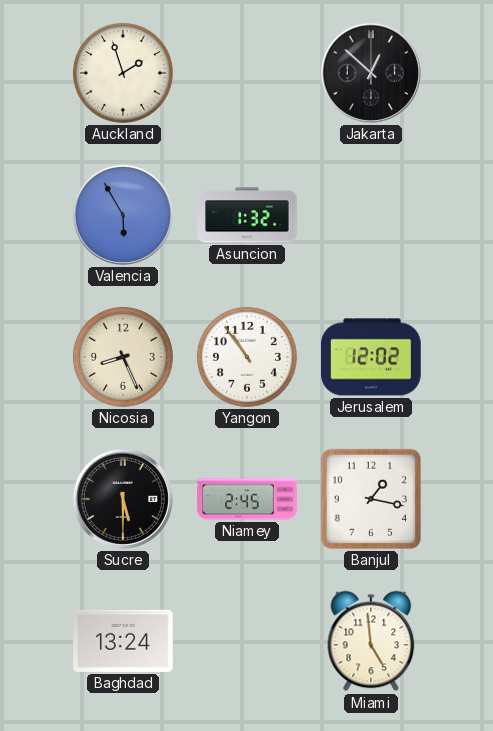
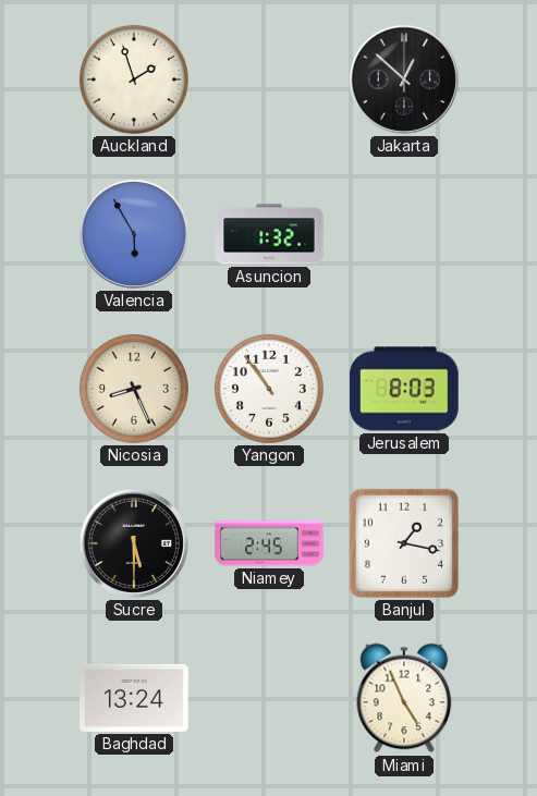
Jerusalem: 12:02 -> 8:03 (404, 389)
Miami: 4:59 -> 4:56 (404, 698)
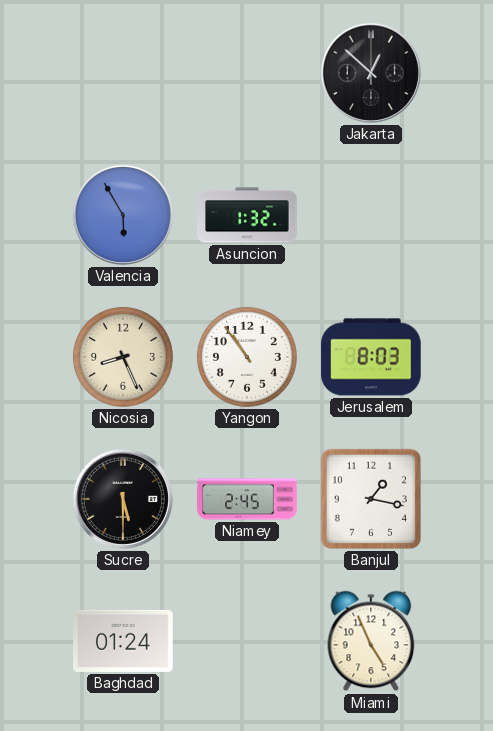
Auckland: 1:57 -> none (134, 79)
Baghdad: 13:24 -> 01:24 (123, 641)
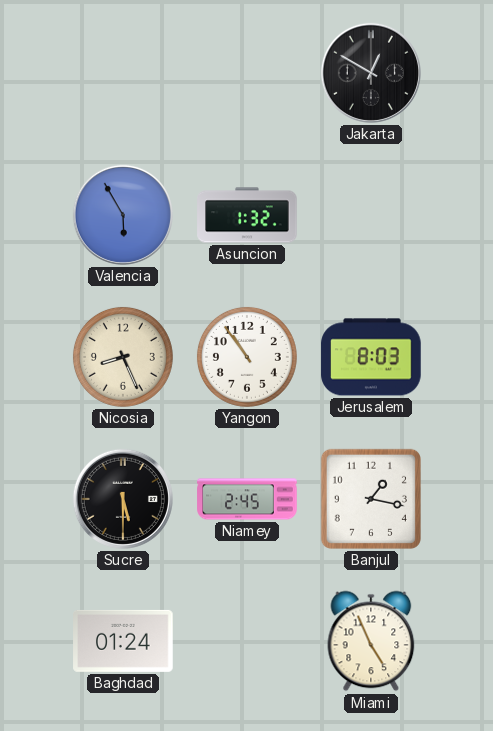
Jakarta: 12:52 -> 12:50 (371, 73)
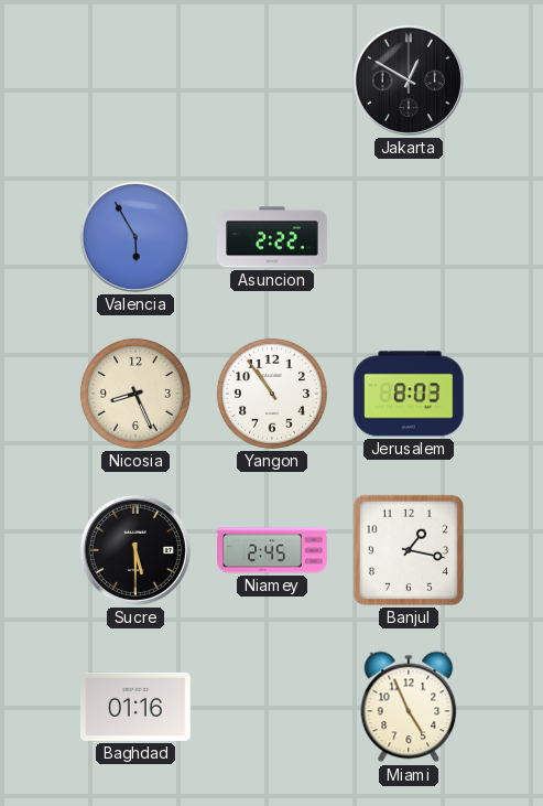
Asuncion: 1:32 -> 2:22 (272, 237)
Baghdad: 01:24 -> 01:16 (135, 707)
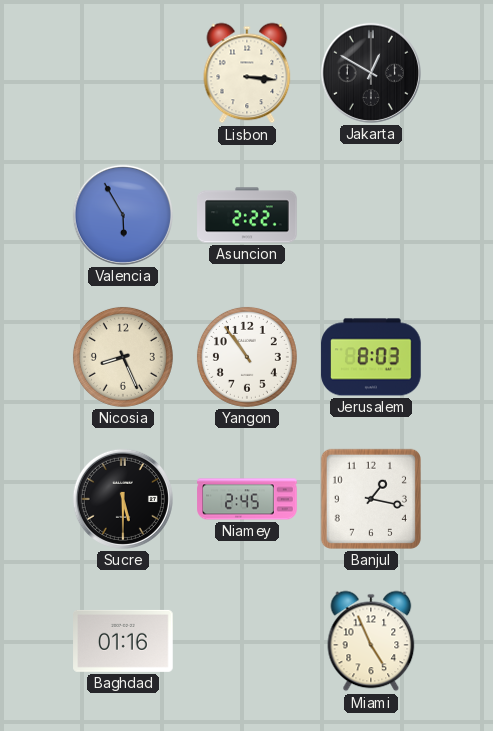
Lisbon: none -> 3:16 (247, 73)
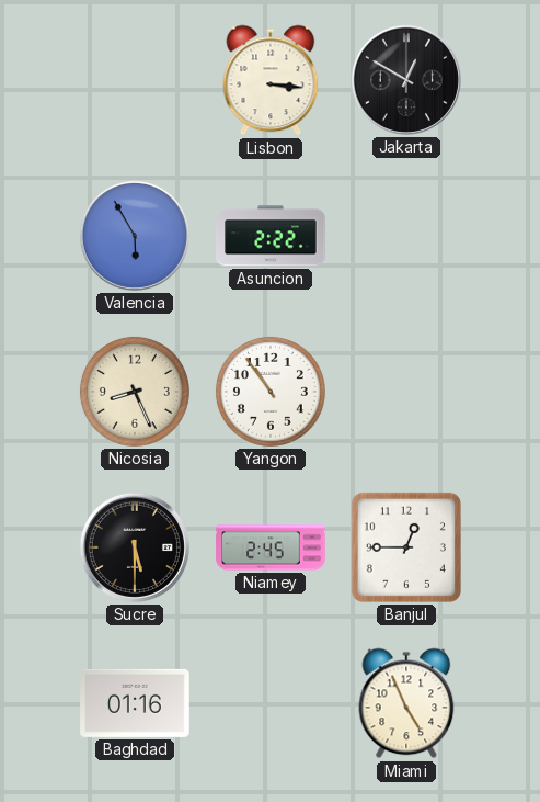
Jerusalem: 8:03 -> none (371, 357)
Banjul: 1:17 -> 12:45 (406, 547)
